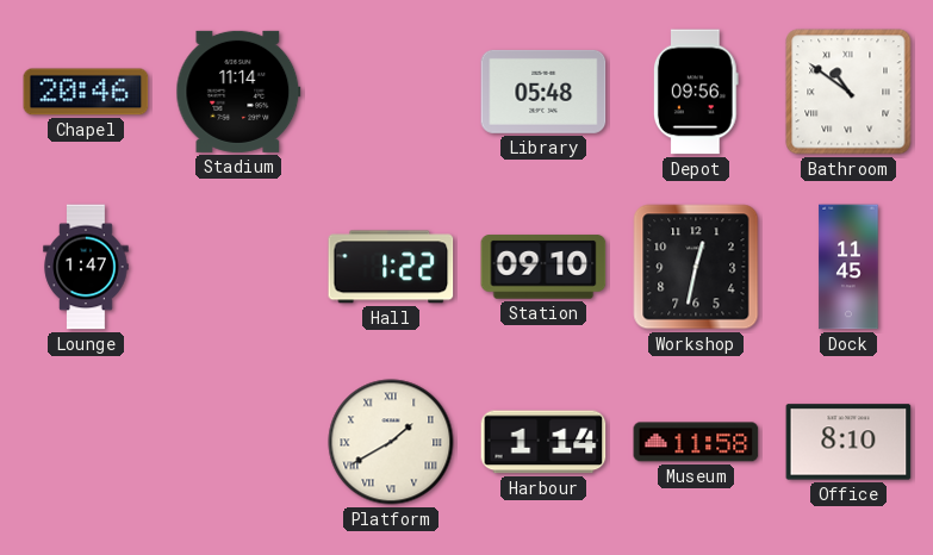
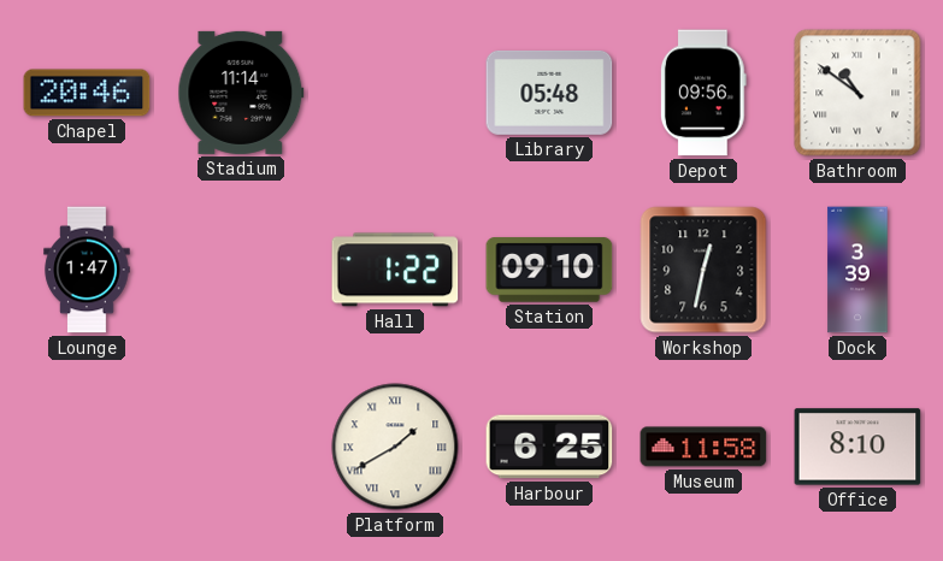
Dock: 11:45 -> 3:39 (857, 270)
Harbour: 1:14 -> 6:25 (549, 447)
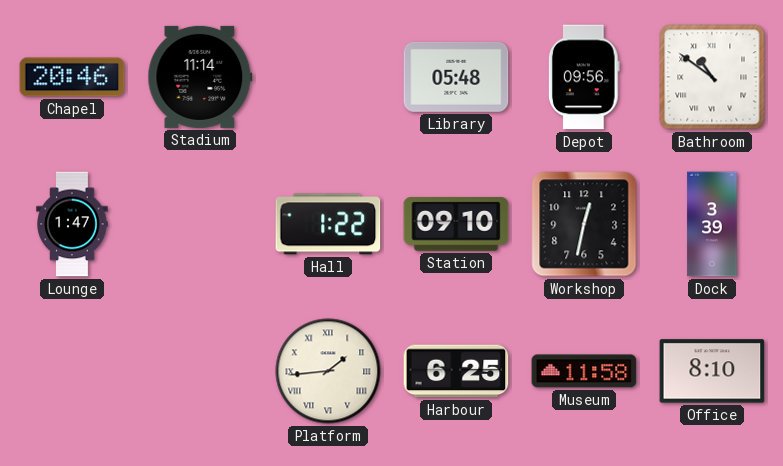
Platform: 1:40 -> 1:44 (328, 371)
